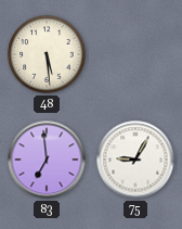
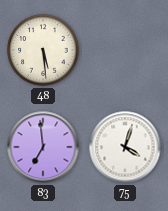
75: 9:05 -> 4:03 (125, 147)
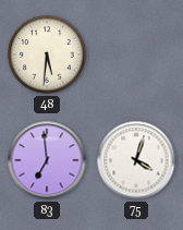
48: 5:29 -> 5:31 (47, 55)
